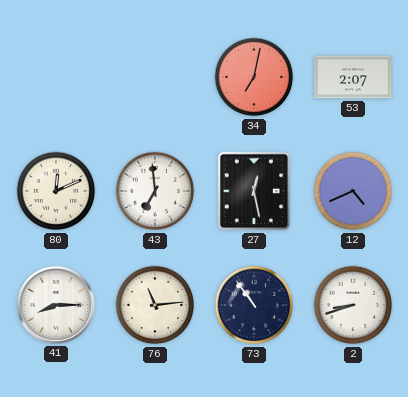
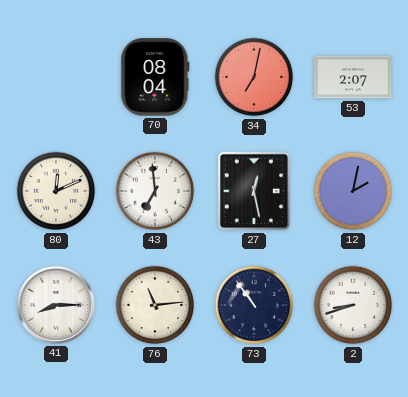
70: none -> 08:04 (155, 77)
12: 4:41 -> 2:02 (353, 191)
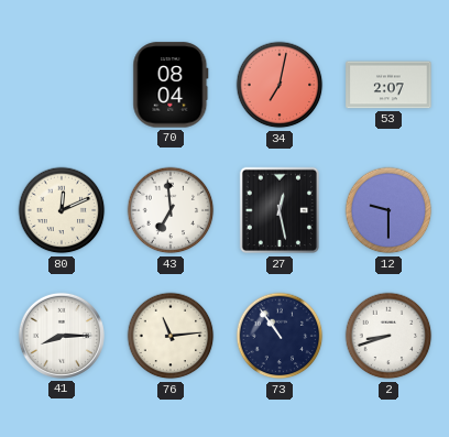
12: 2:02 -> 9:30 (388, 210)
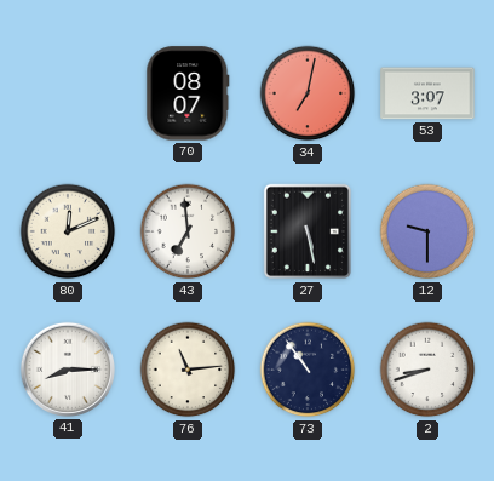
70: 08:04 -> 08:07 (188, 93)
53: 2:07 -> 3:07 (427, 93)
27: 12:28 -> 5:28 (306, 231)
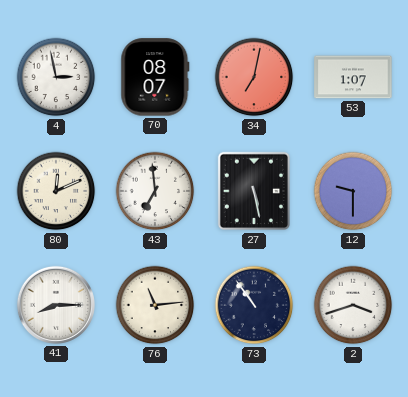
4: none -> 2:58 (56, 77)
53: 3:07 -> 1:07 (353, 77)
2: 8:42 -> 3:42 (353, 305)
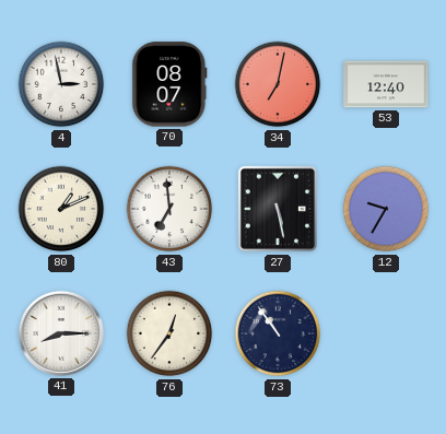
53: 1:07 -> 12:40 (386, 84)
80: 12:11 -> 1:11 (61, 209)
12: 9:30 -> 9:35 (386, 209)
76: 11:14 -> 12:36 (169, 333)
2: 3:42 -> none (353, 305)
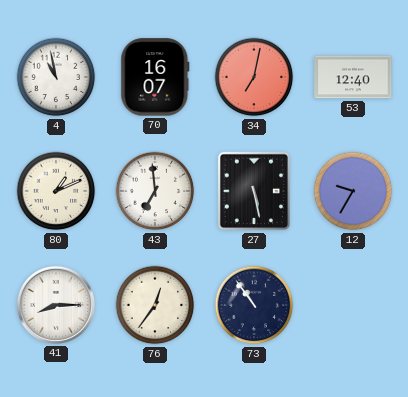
4: 2:58 -> 10:58 (56, 77)
70: 08:07 -> 16:07 (155, 77)
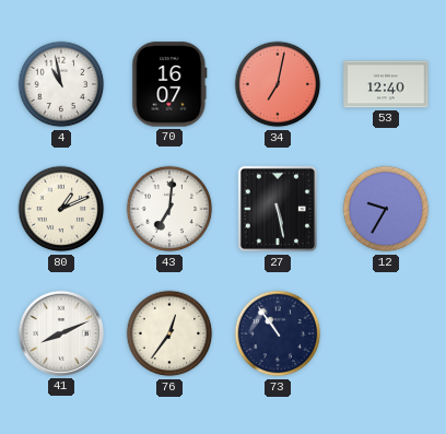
43: 6:59 -> 7:01 (169, 209)
41: 8:15 -> 8:11 (61, 333)
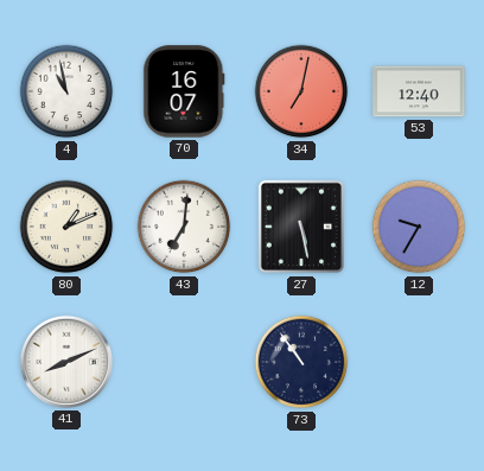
76: 12:36 -> none (169, 333)
